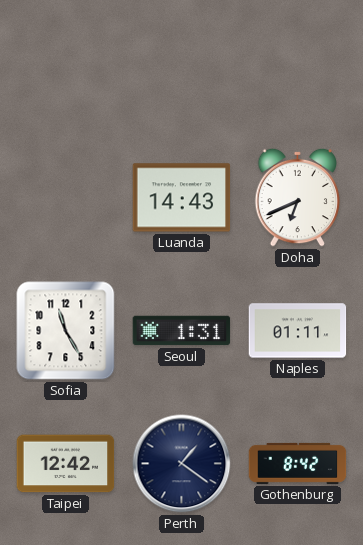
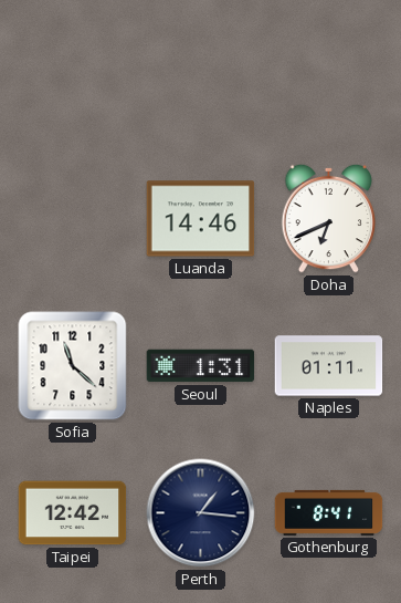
Luanda: 14:43 -> 14:46 (201, 219)
Sofia: 11:25 -> 11:22 (73, 366)
Perth: 1:21 -> 1:16 (201, 513)
Gothenburg: 8:42 -> 8:41 (329, 512)
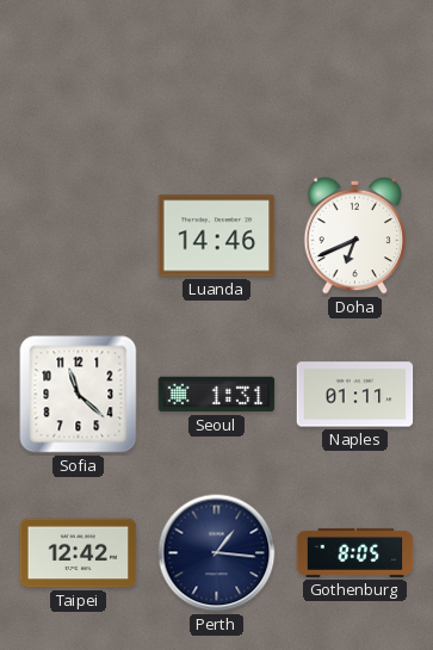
Gothenburg: 8:41 -> 8:05 (355, 552)
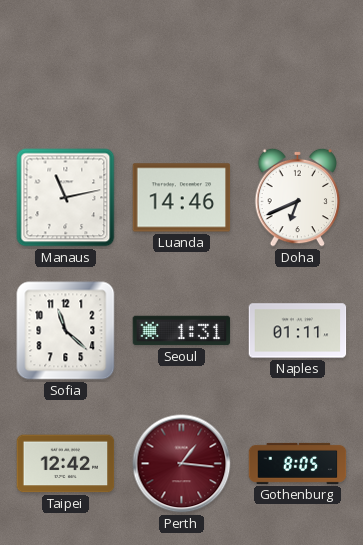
Manaus: none -> 11:13 (66, 198)
Perth dial: navy -> burgundy (182, 464)
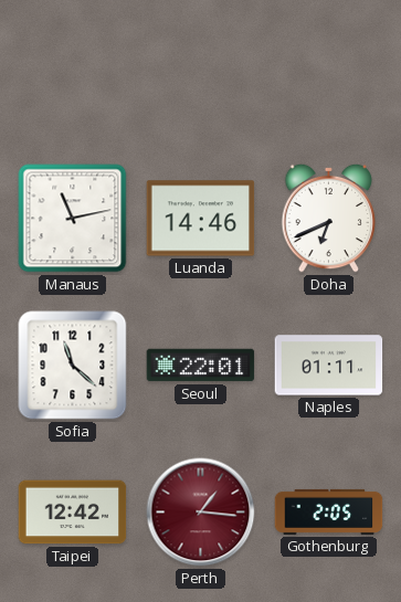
Seoul: 1:31 -> 22:01 (201, 366)
Gothenburg: 8:05 -> 2:05 (329, 511)
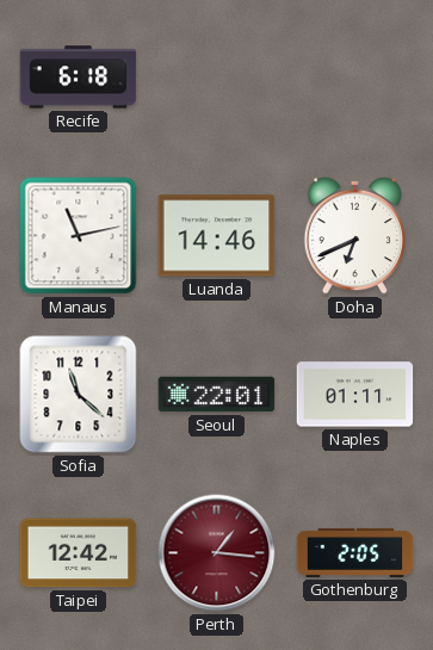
Recife: none -> 6:18 (79, 78)
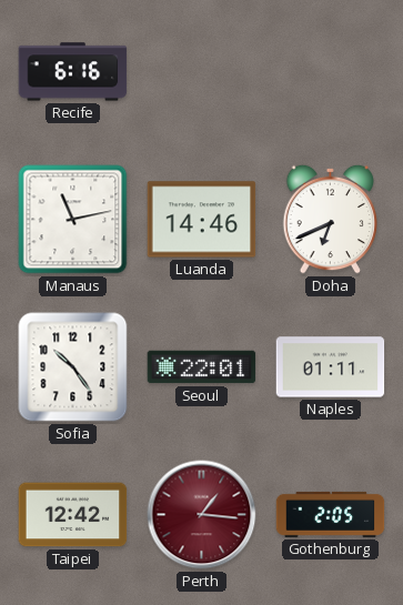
Recife: 6:18 -> 6:16 (73, 72)
Sofia: 11:22 -> 10:24 (73, 367)
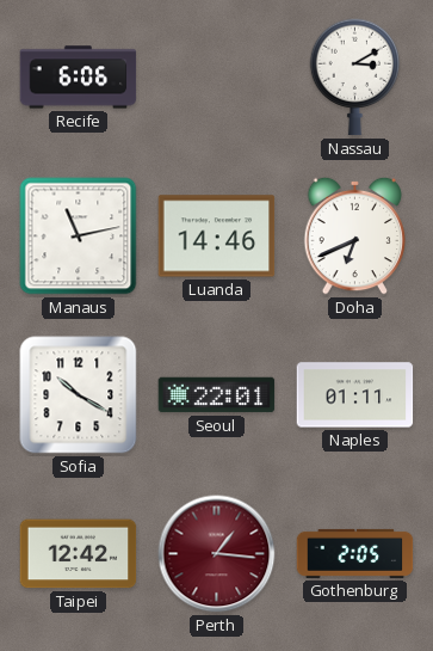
Recife: 6:16 -> 6:06 (79, 78)
Nassau: none -> 3:10 (355, 78)
Sofia: 10:24 -> 10:20 (79, 395)
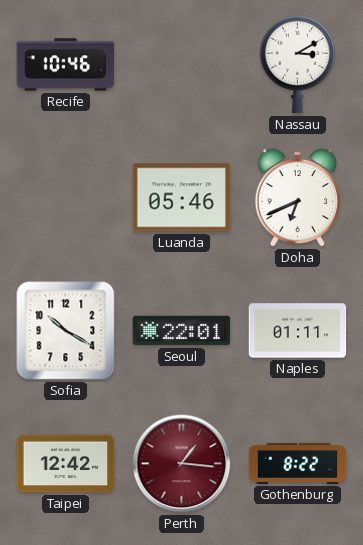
Recife: 6:06 -> 10:46 (66, 65)
Manaus: 11:13 -> none (79, 237)
Luanda: 14:46 -> 05:46 (182, 198)
Gothenburg: 2:05 -> 8:22 (298, 463)
